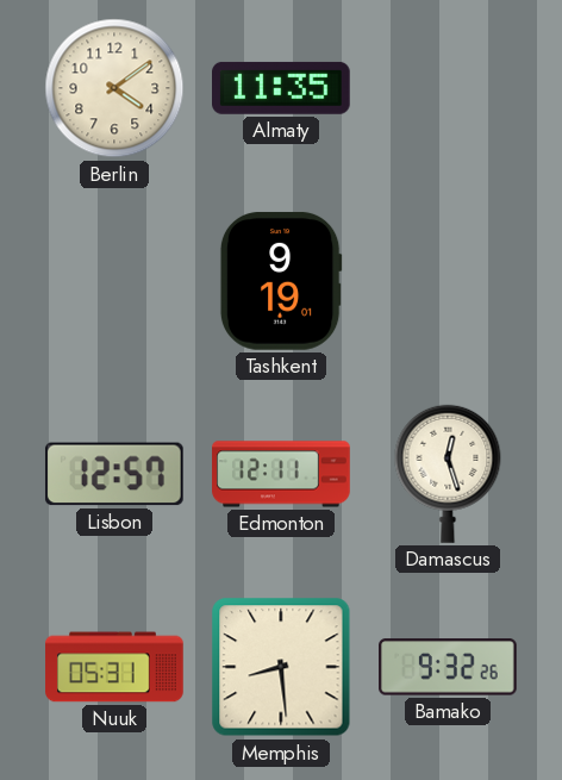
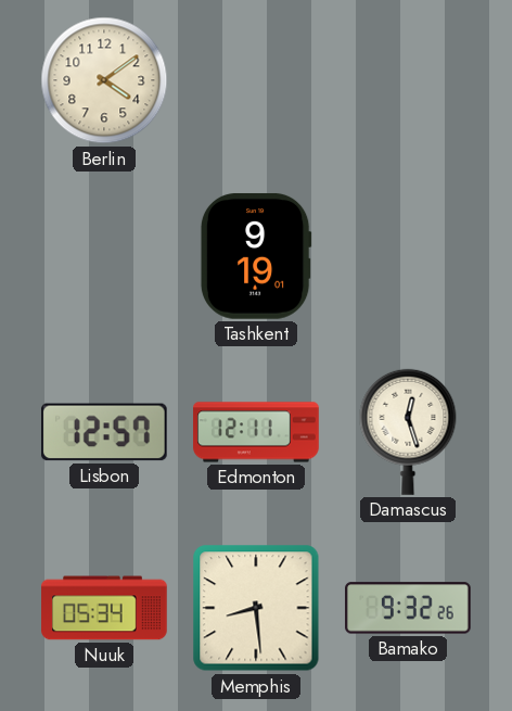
Almaty: 11:35 -> none (282, 88)
Nuuk: 05:31 -> 05:34 (104, 608)
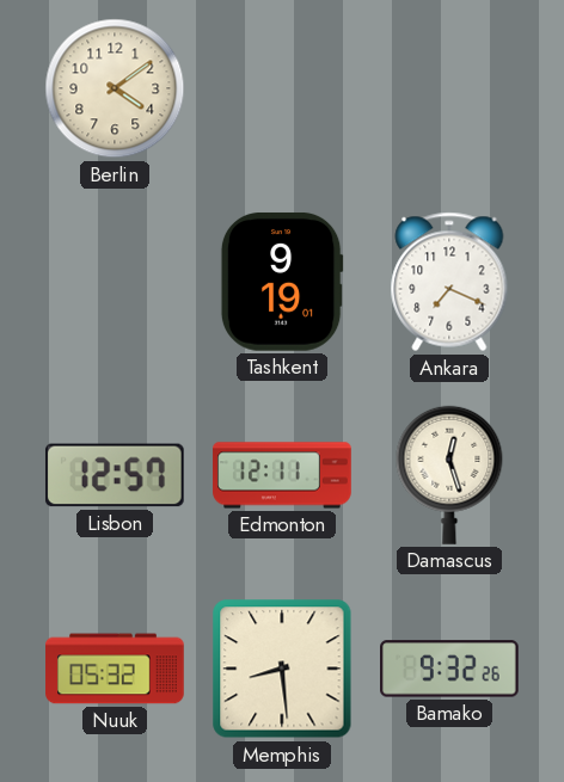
Ankara: none -> 7:19 (449, 282)
Nuuk: 05:34 -> 05:32 (115, 669)
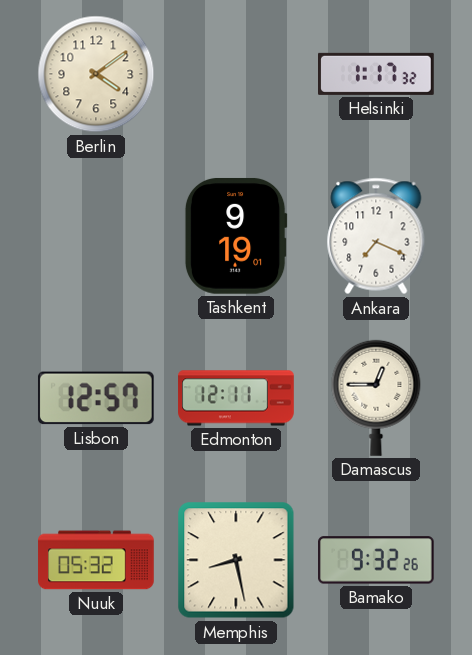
Helsinki: none -> 1:17 (377, 74)
Damascus: 12:27 -> 12:45 (376, 398)
Memphis: 8:29 -> 8:28 (236, 560)
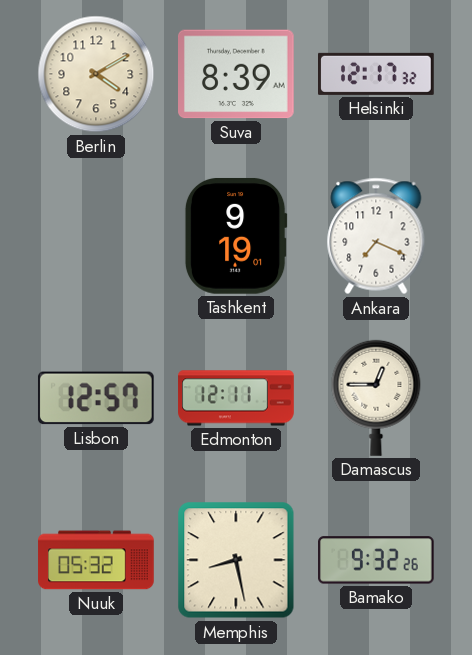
Berlin: 4:09 -> 4:10 (96, 74)
Suva: none -> 8:39 (237, 74)
Helsinki: 1:17 -> 12:17 (377, 74)
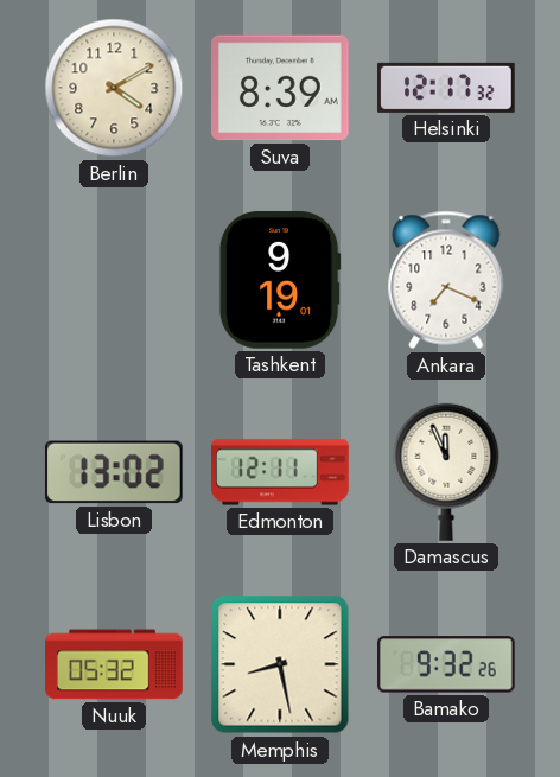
Lisbon: 12:57 -> 13:02 (114, 472)
Damascus: 12:45 -> 11:56 (446, 472)
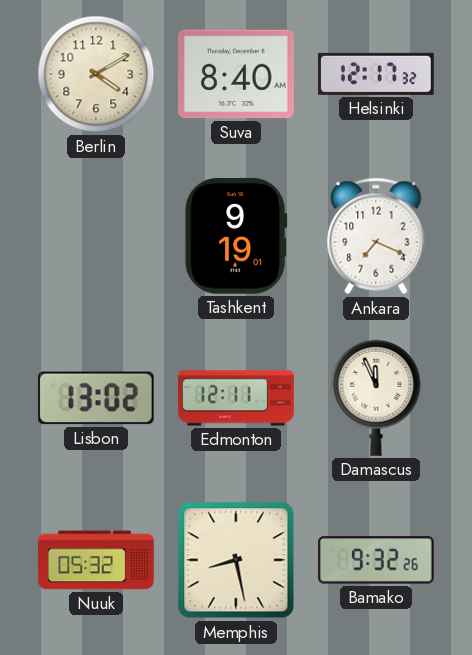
Suva: 8:39 -> 8:40 (237, 74)
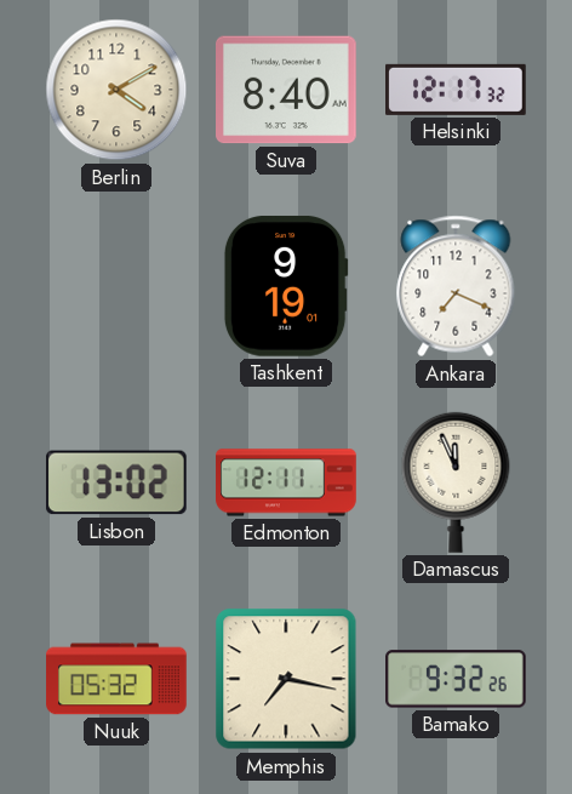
Memphis: 8:28 -> 7:17 (286, 679)
